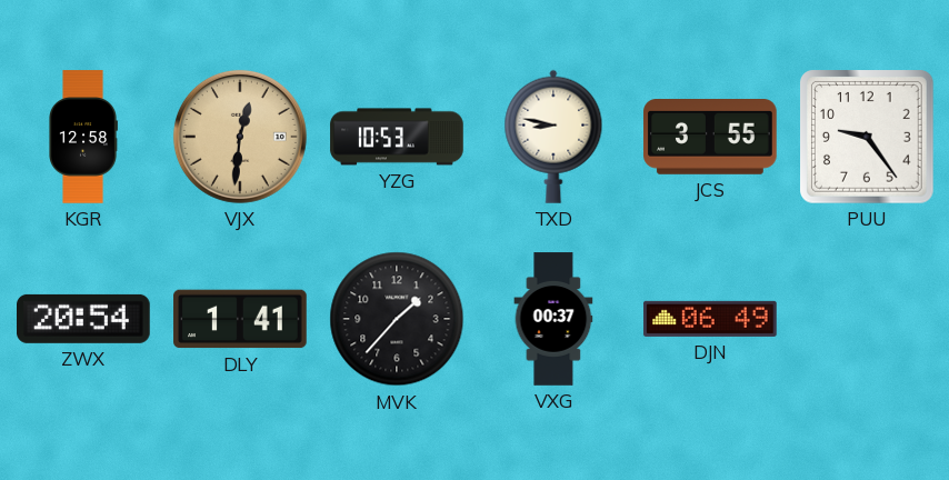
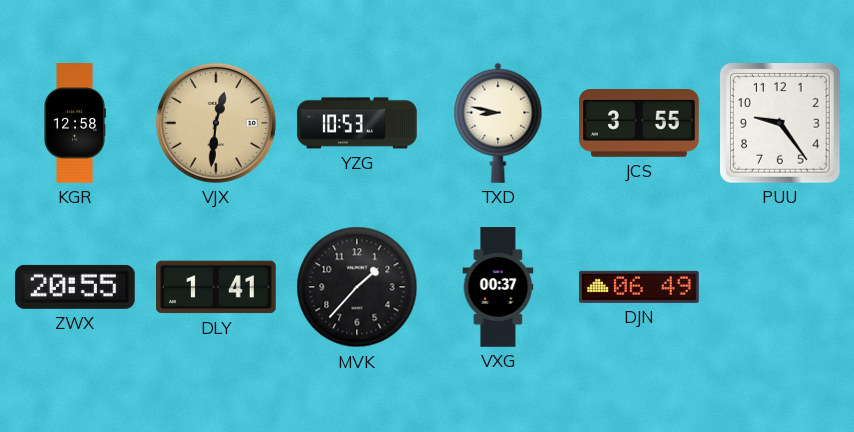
ZWX: 20:54 -> 20:55 (75, 287)
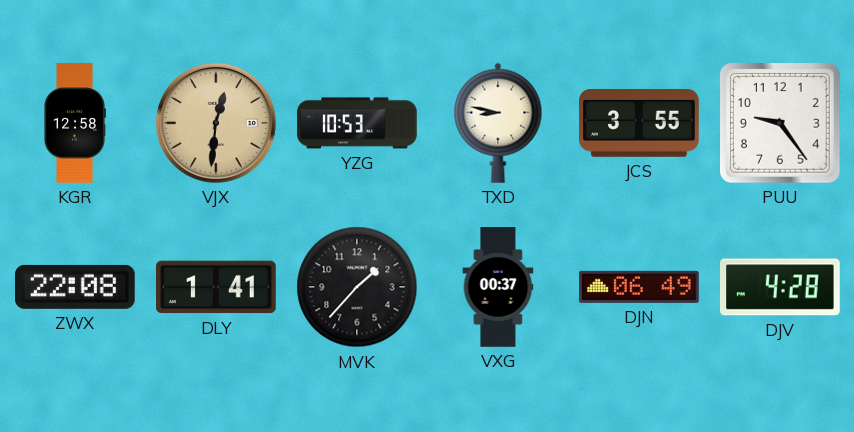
ZWX: 20:55 -> 22:08 (75, 287)
DJV: none -> 4:28 (781, 287)
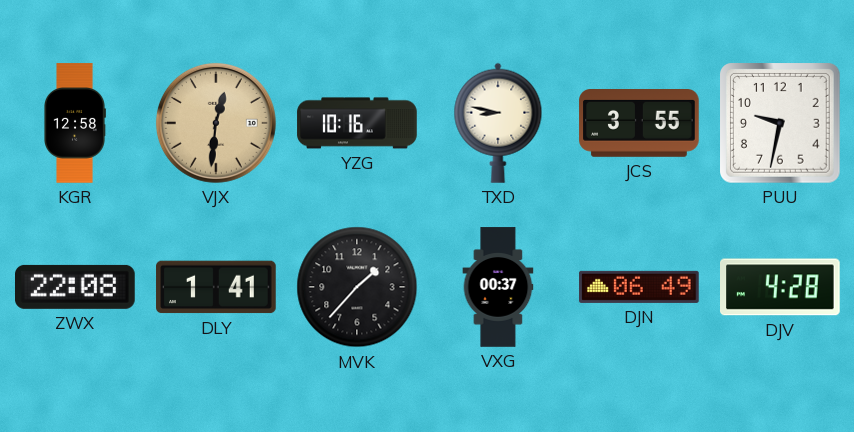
YZG: 10:53 -> 10:16 (357, 123)
PUU: 9:24 -> 9:32 (781, 124)
